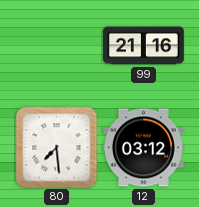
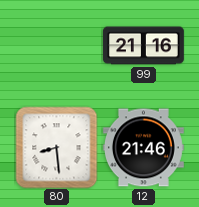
80: 7:29 -> 8:29 (56, 147)
12: 03:12 -> 21:46 (143, 148)
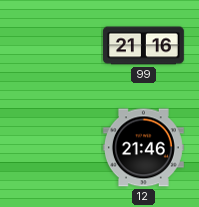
80: 8:29 -> none (56, 147)
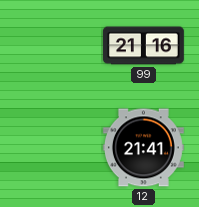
12: 21:46 -> 21:41 (143, 148)
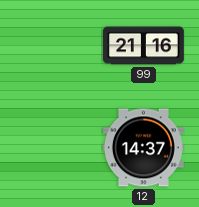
12: 21:41 -> 14:37 (143, 148)
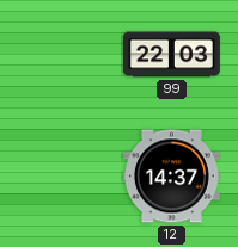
99: 21:16 -> 22:03 (171, 55)
